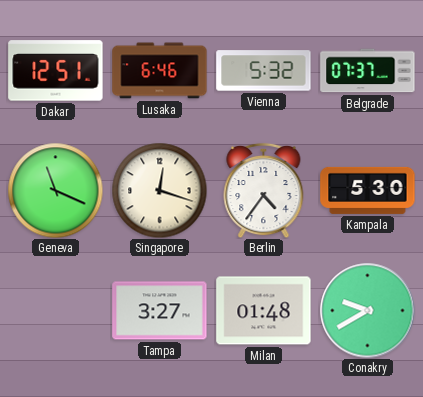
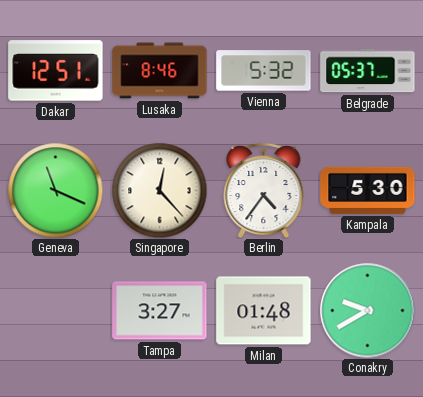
Lusaka: 6:46 -> 8:46 (160, 71)
Belgrade: 07:37 -> 05:37 (368, 71)
Singapore: 12:18 -> 12:23 (159, 190)
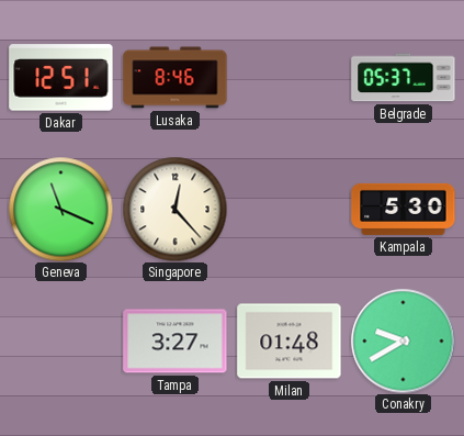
Vienna: 5:32 -> none (264, 71)
Berlin: 4:36 -> none (264, 190)
